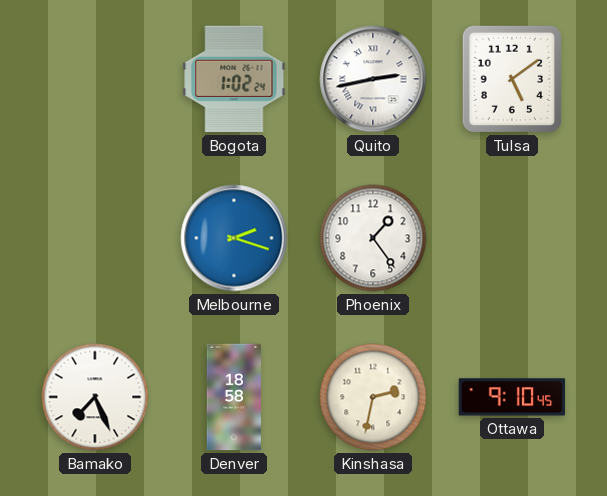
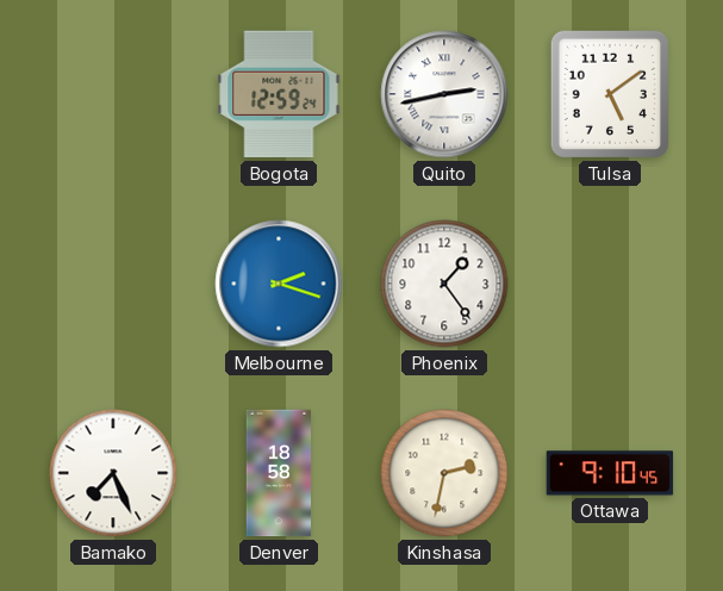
Bogota: 1:02 -> 12:59 (279, 94)
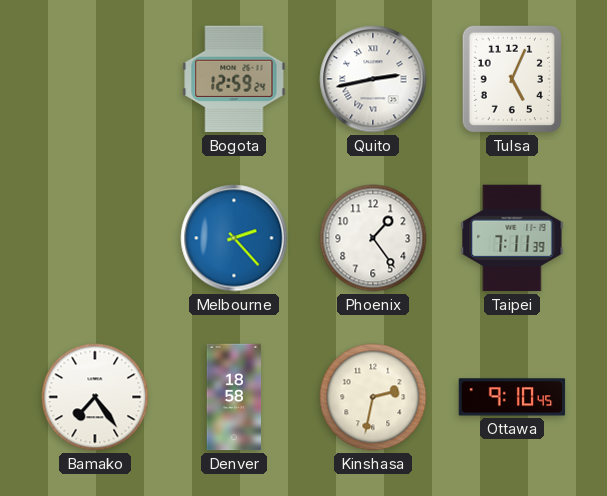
Tulsa: 5:09 -> 5:04 (512, 79)
Melbourne: 2:18 -> 2:23 (234, 238)
Taipei: none -> 7:11 (512, 238)
Bamako: 7:26 -> 7:24 (95, 397)
